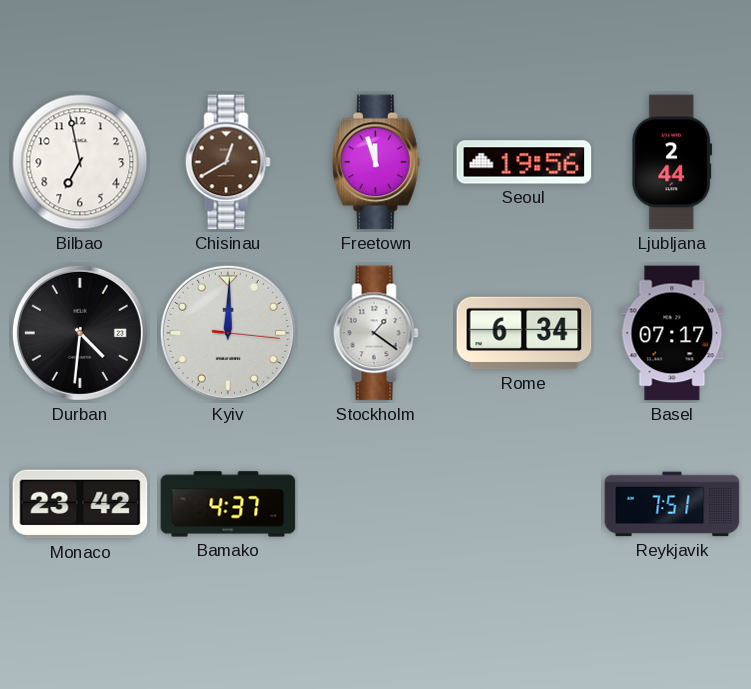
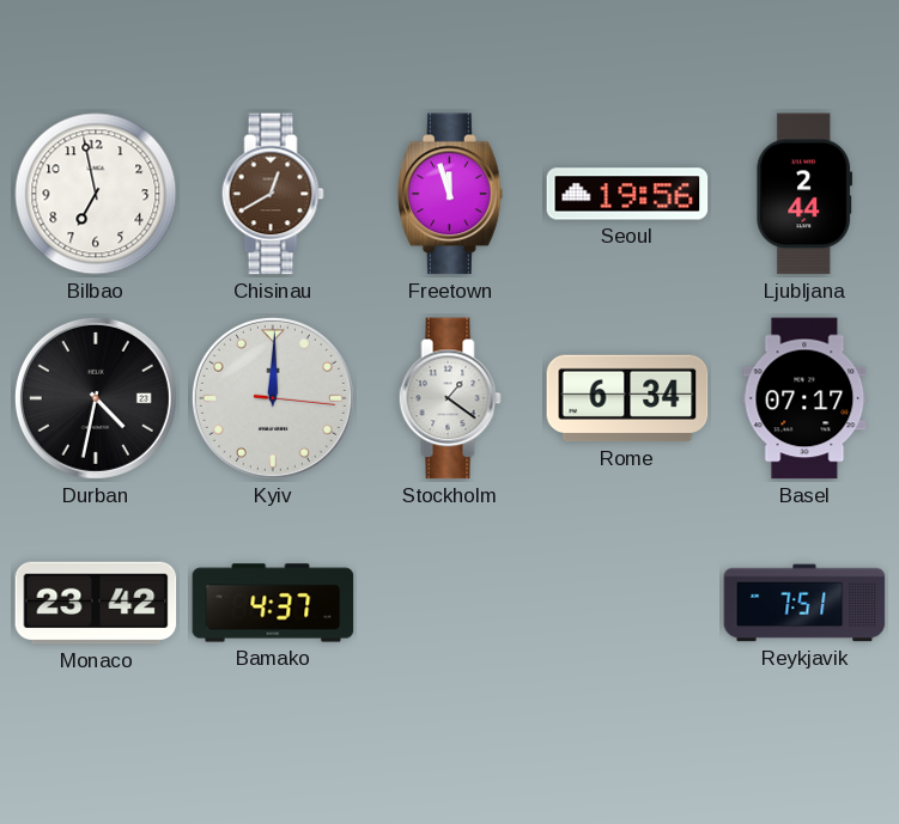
Durban: 4:31 -> 4:32 (96, 398)
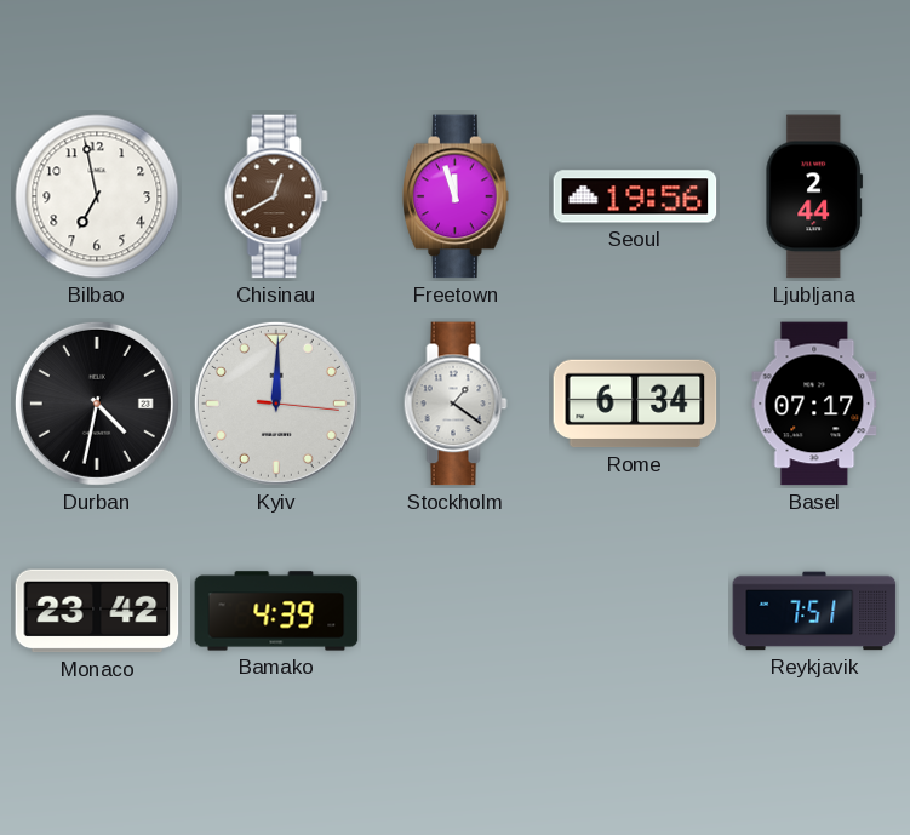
Bamako: 4:37 -> 4:39 (276, 611)
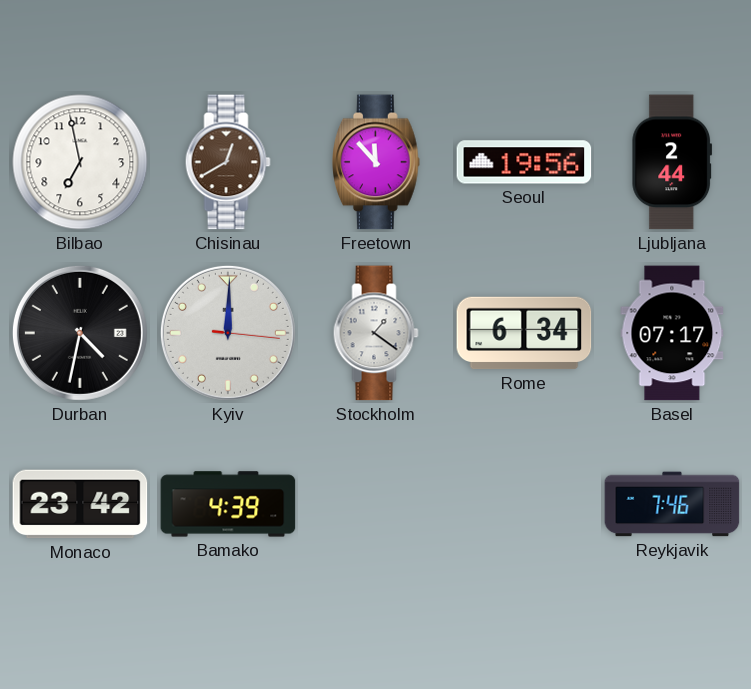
Freetown: 11:57 -> 11:53 (377, 162)
Reykjavik: 7:51 -> 7:46 (672, 504)
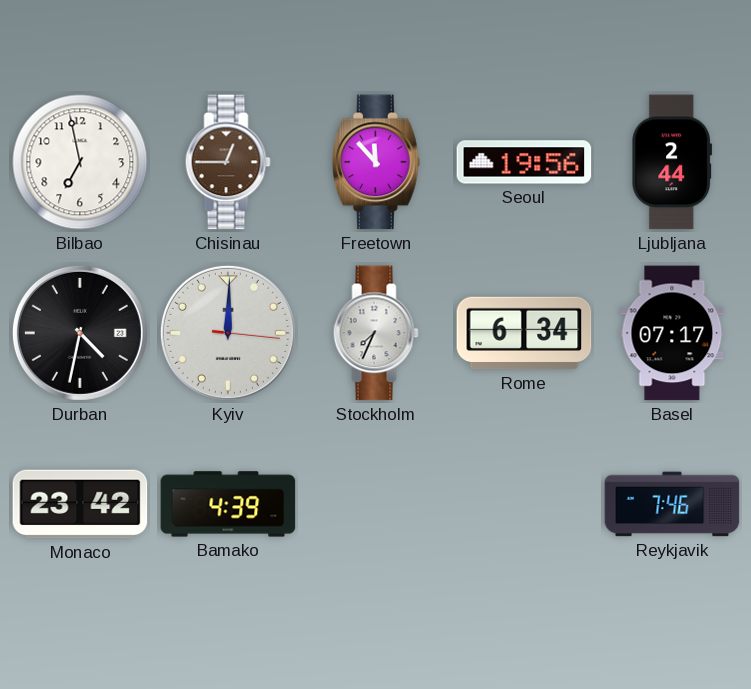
Chisinau: 12:40 -> 12:45 (228, 162)
Stockholm: 1:21 -> 7:34 (376, 333)
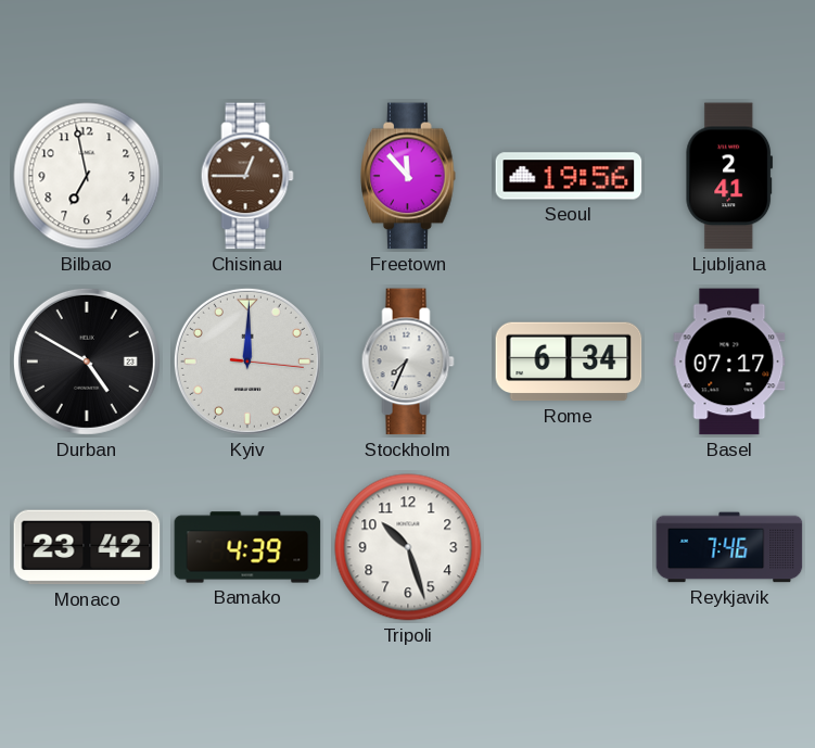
Ljubljana: 2:44 -> 2:41 (729, 176)
Durban: 4:32 -> 4:50 (87, 362)
Tripoli: none -> 10:27 (408, 547)
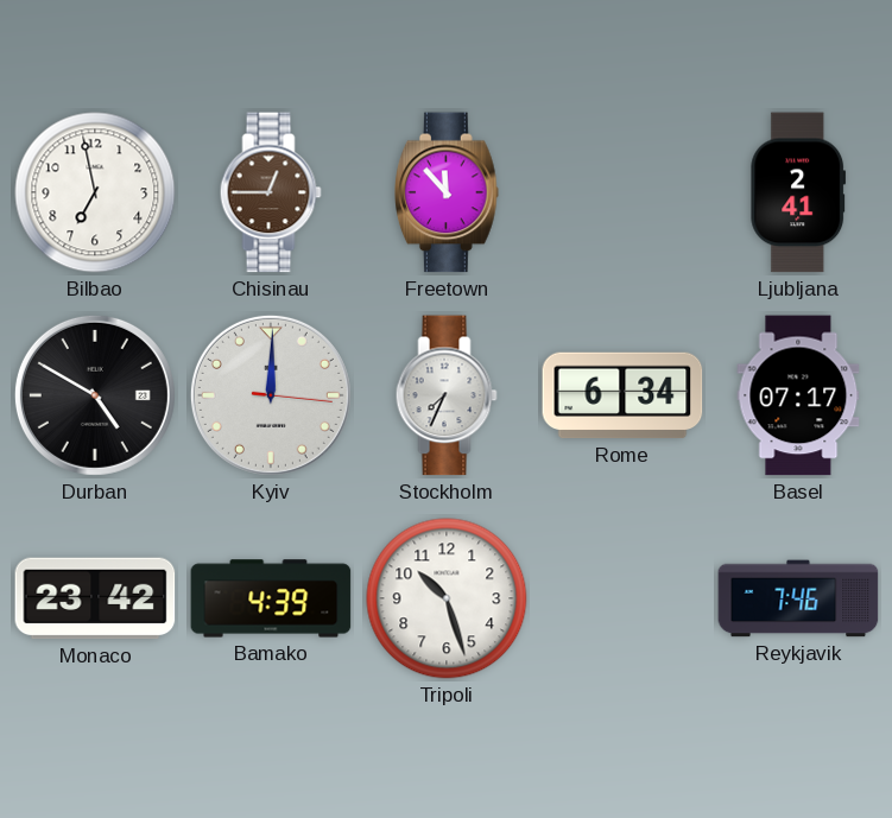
Seoul: 19:56 -> none (569, 176)
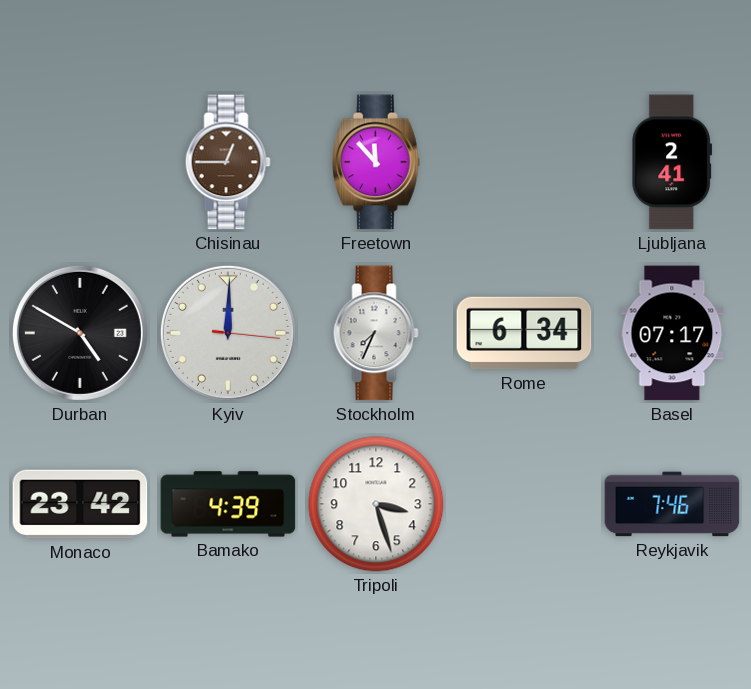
Bilbao: 6:58 -> none (95, 192)
Tripoli: 10:27 -> 3:27 (376, 504)
